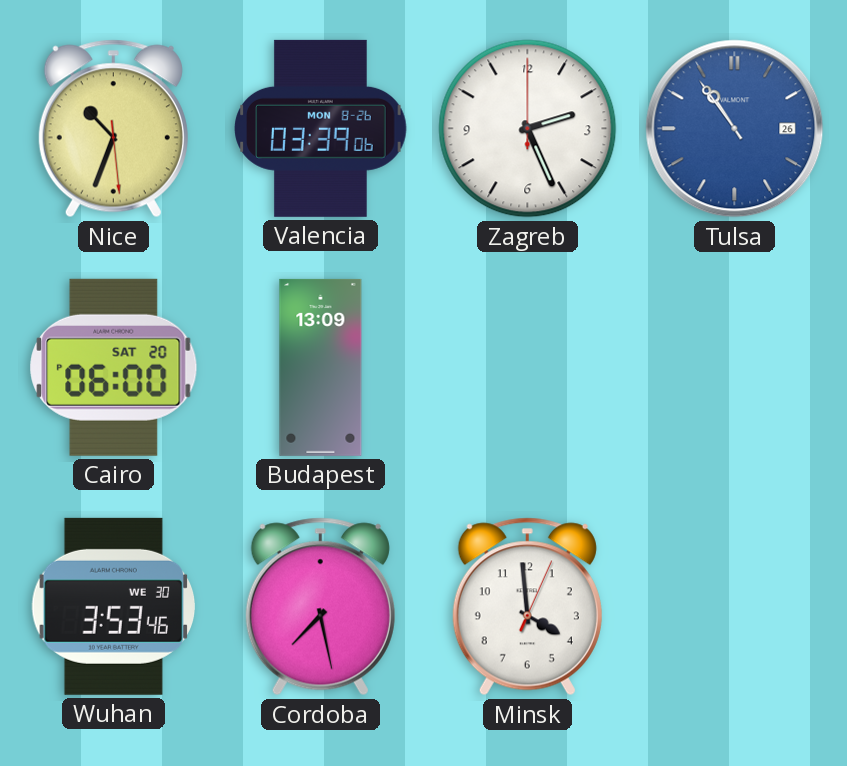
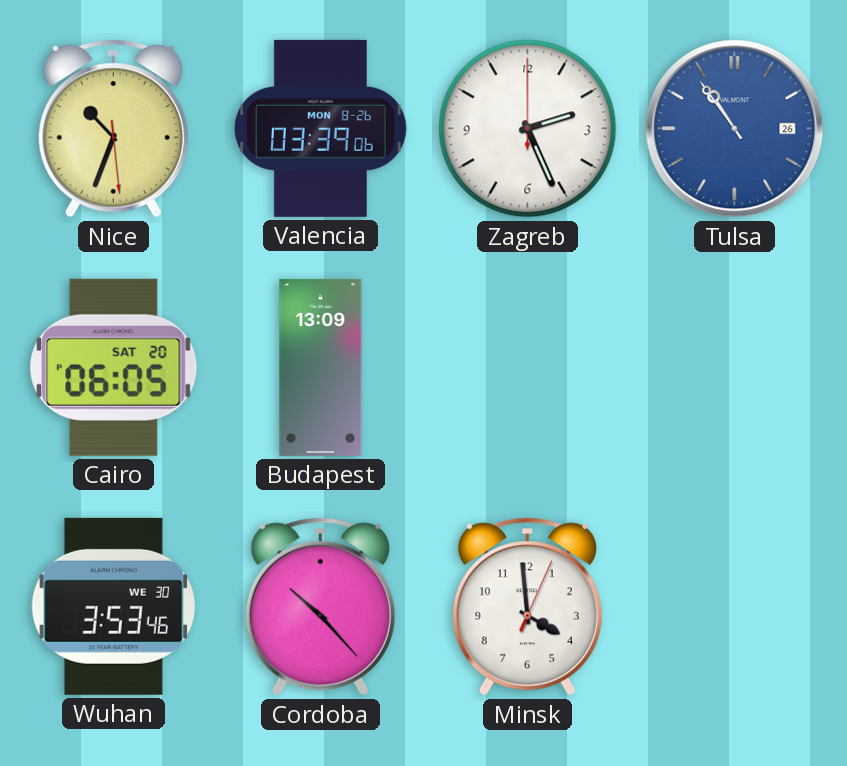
Cairo: 06:00 -> 06:05 (114, 367)
Cordoba: 7:28 -> 10:23 (320, 607)
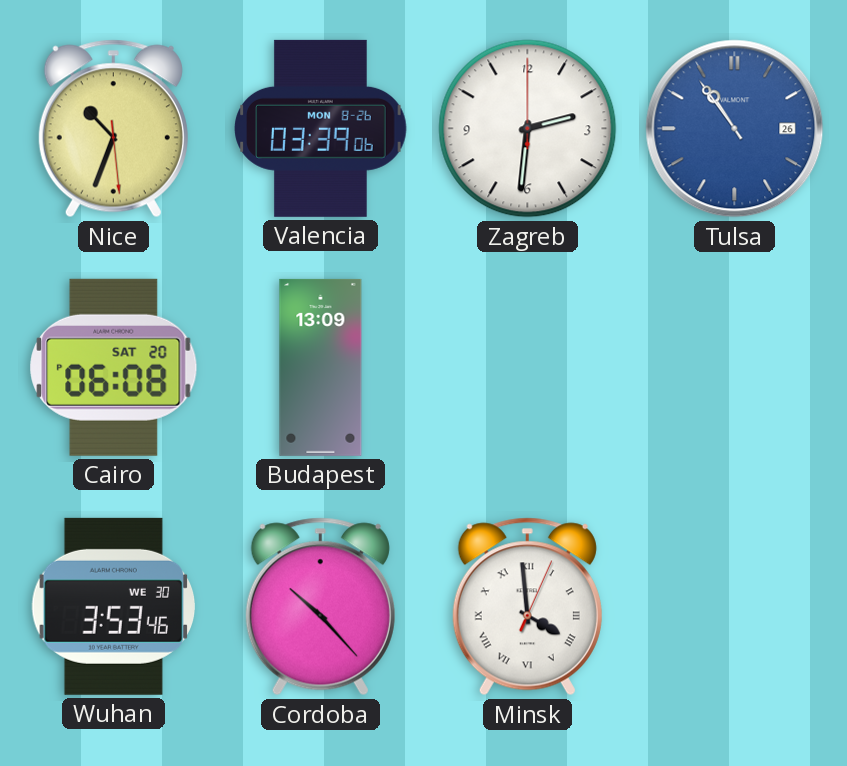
Zagreb: 2:26 -> 2:31 (528, 129)
Cairo: 06:05 -> 06:08 (114, 367)
Minsk numerals: Arabic -> Roman (527, 607)
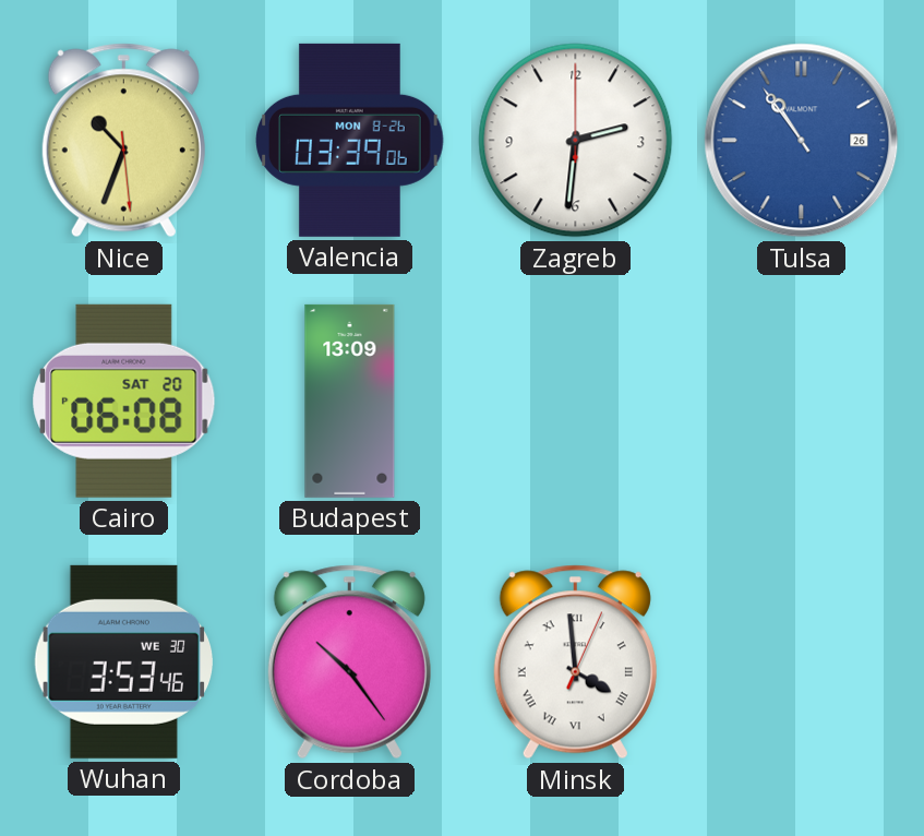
Cordoba: 10:23 -> 10:24 (349, 662)
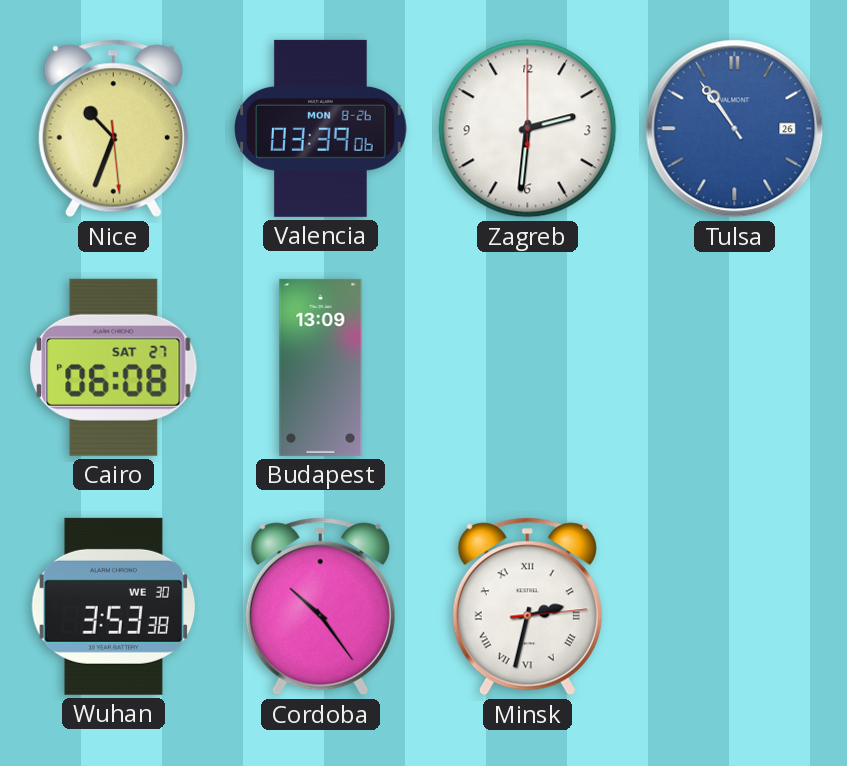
Cairo date: SAT 20 -> SAT 27 (114, 367)
Wuhan: 3:53:46 -> 3:53:38 (113, 606)
Minsk: 3:59 -> 2:32 (527, 607)
